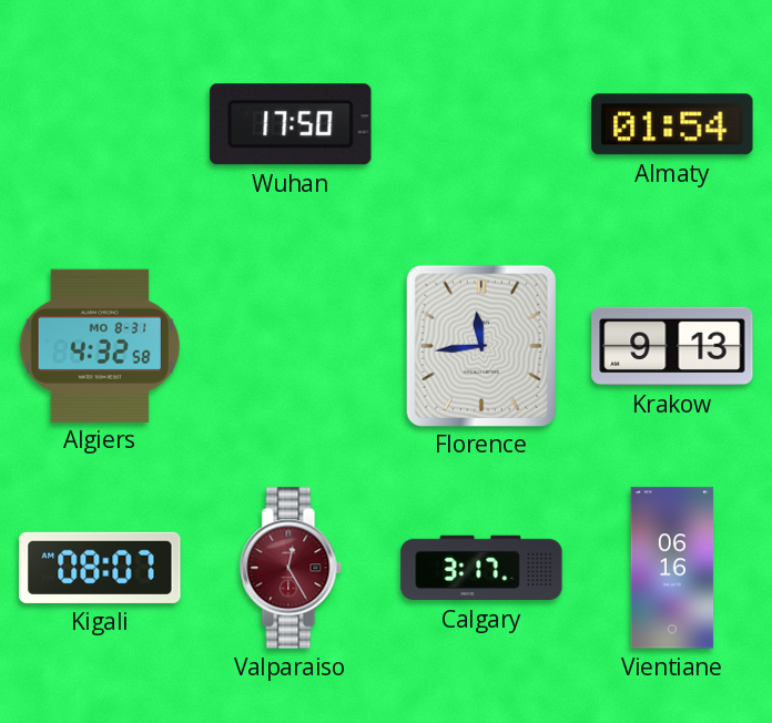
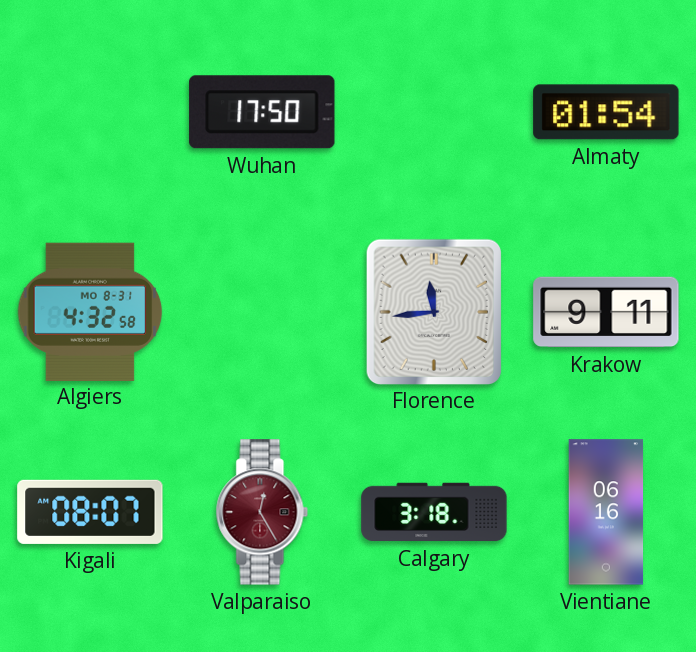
Krakow: 9:13 -> 9:11 (606, 312)
Calgary: 3:17 -> 3:18 (434, 512)
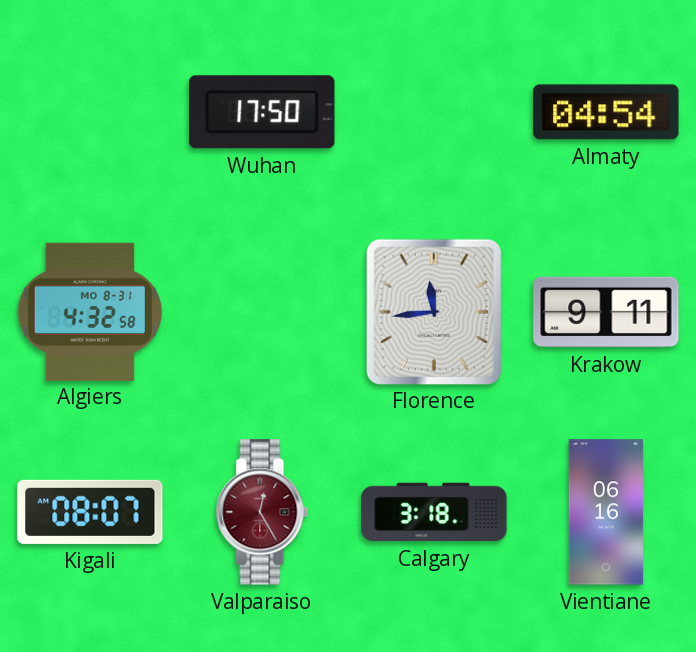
Almaty: 01:54 -> 04:54 (606, 112)
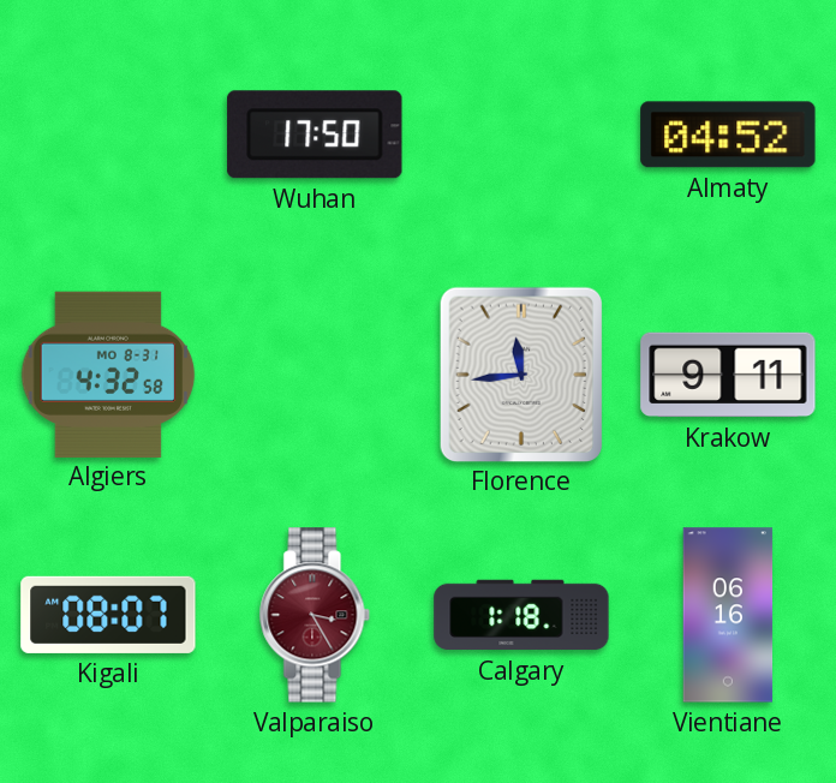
Almaty: 04:54 -> 04:52 (728, 135)
Valparaiso: 12:25 -> 3:25 (315, 615)
Calgary: 3:18 -> 1:18 (521, 615)
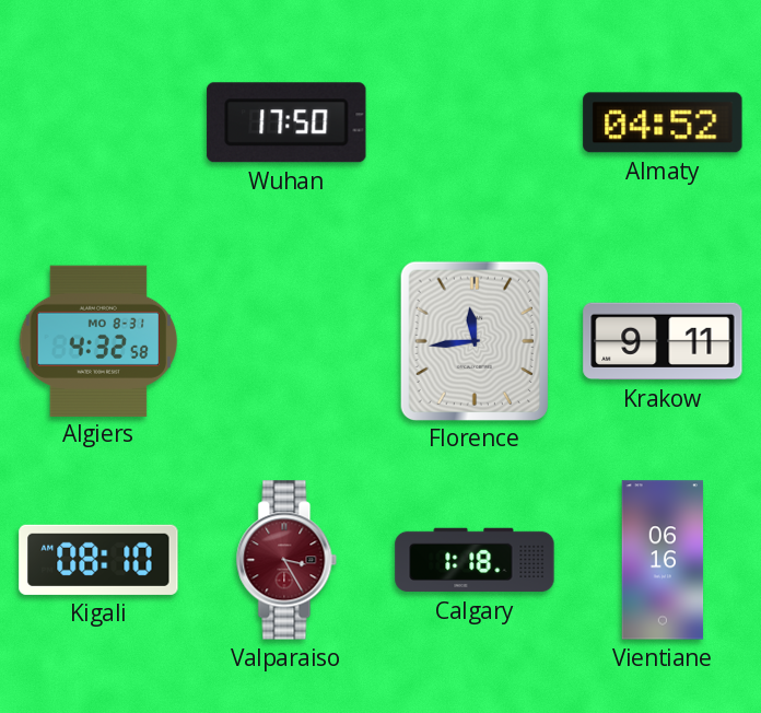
Kigali: 08:07 -> 08:10 (98, 560)
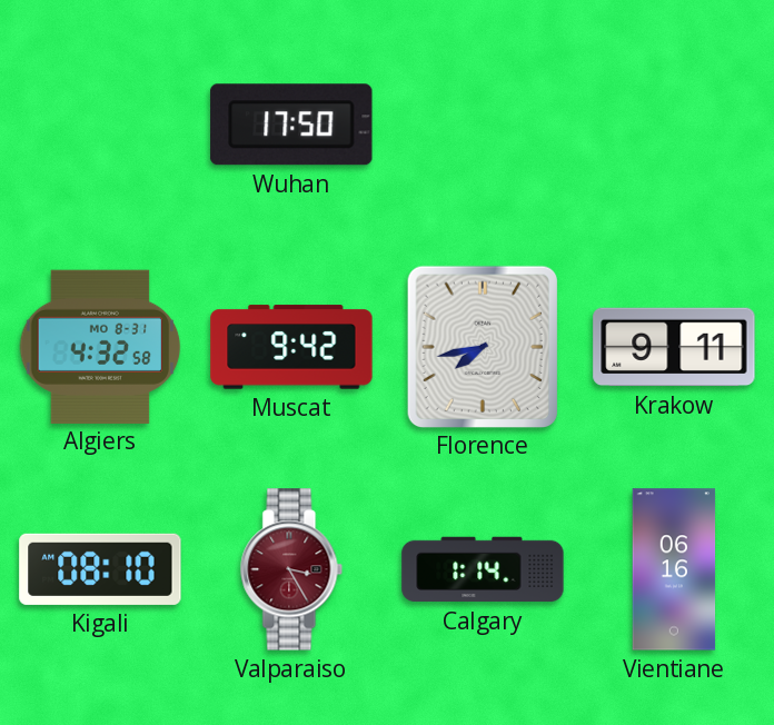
Almaty: 04:52 -> none (663, 122)
Muscat: none -> 9:42 (291, 347)
Florence: 11:44 -> 7:43 (482, 346)
Calgary: 1:18 -> 1:14 (483, 569)
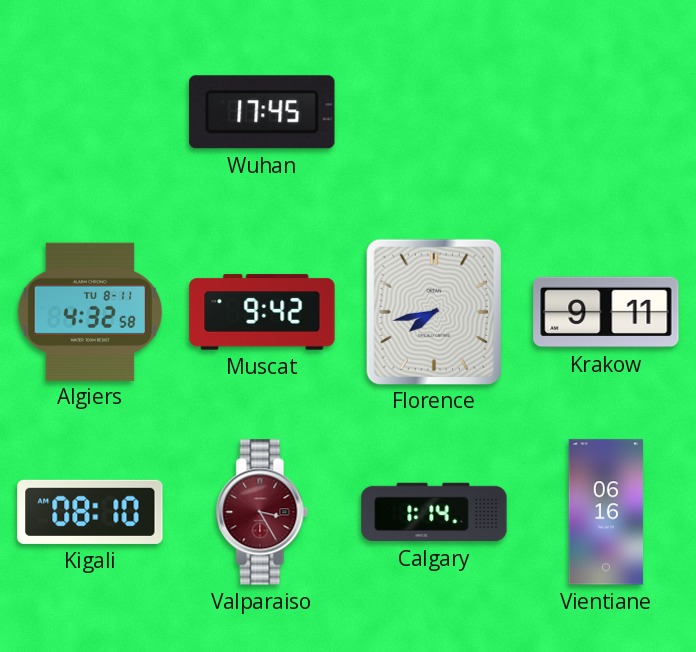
Wuhan: 17:50 -> 17:45 (262, 112)
Algiers date: MO 8-31 -> TU 8-11 (90, 311)
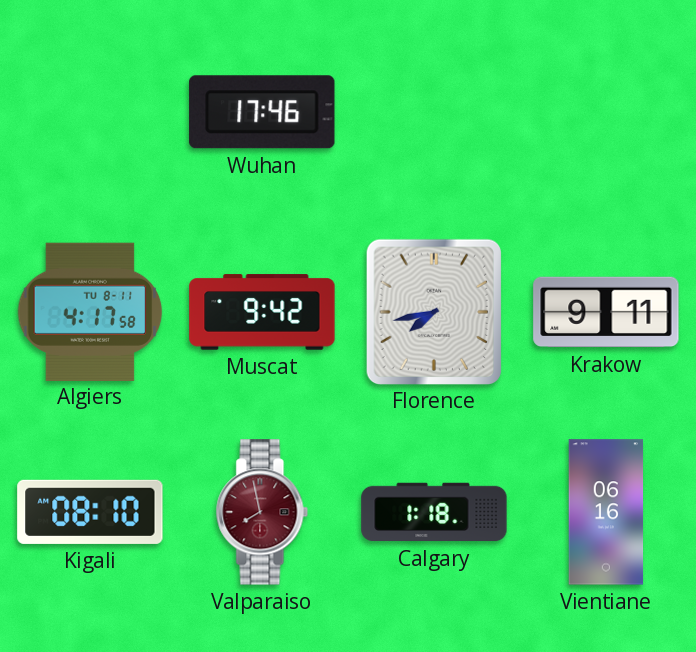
Wuhan: 17:45 -> 17:46 (262, 112)
Algiers: 4:32 -> 4:17 (90, 311)
Valparaiso: 3:25 -> 7:58 (262, 512)
Calgary: 1:14 -> 1:18 (434, 512)
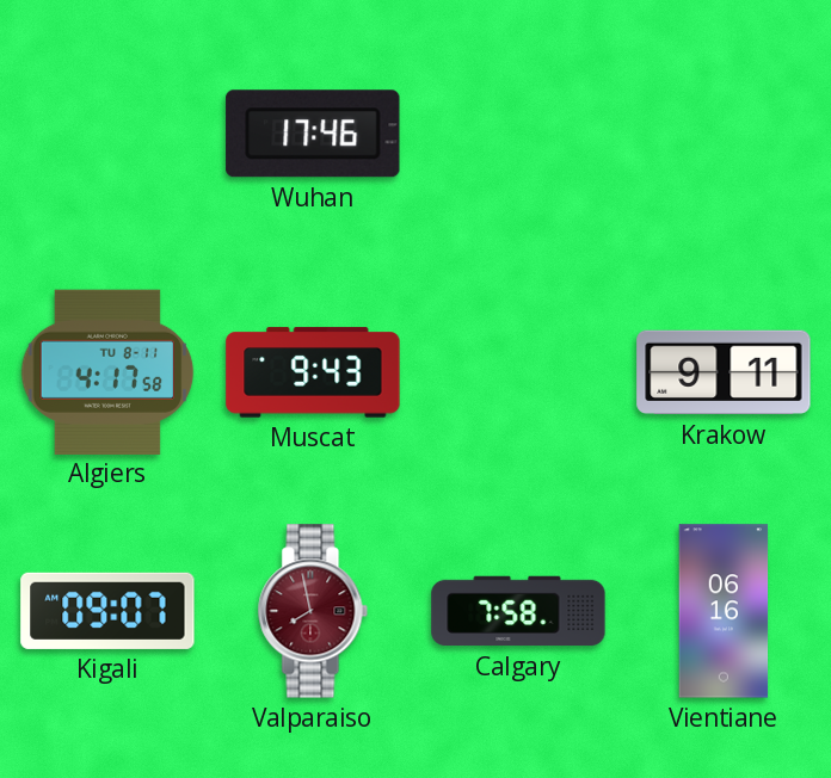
Muscat: 9:42 -> 9:43 (313, 372)
Florence: 7:43 -> none (433, 311)
Kigali: 08:10 -> 09:07 (107, 611)
Calgary: 1:18 -> 7:58 (518, 611)
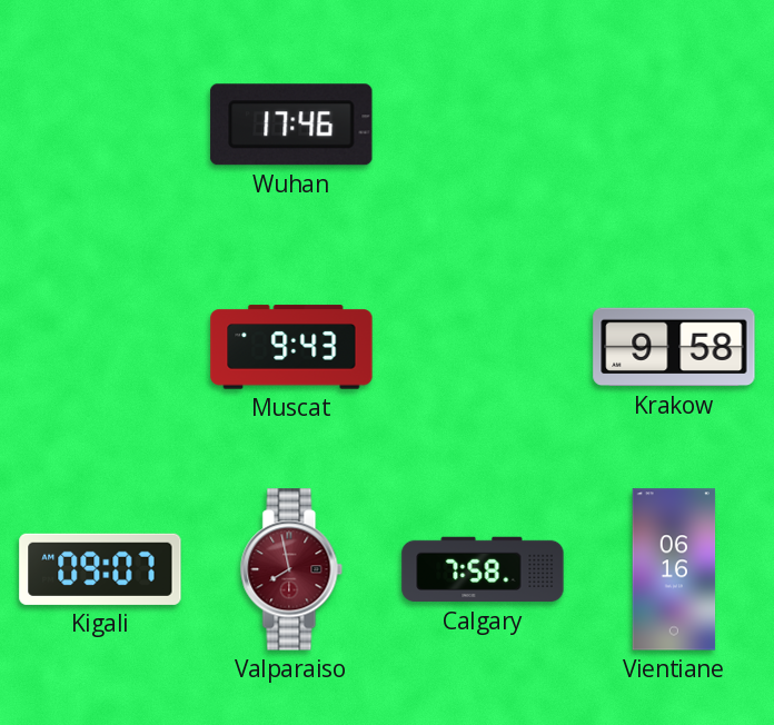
Algiers: 4:17 -> none (107, 371)
Krakow: 9:11 -> 9:58 (674, 347)
